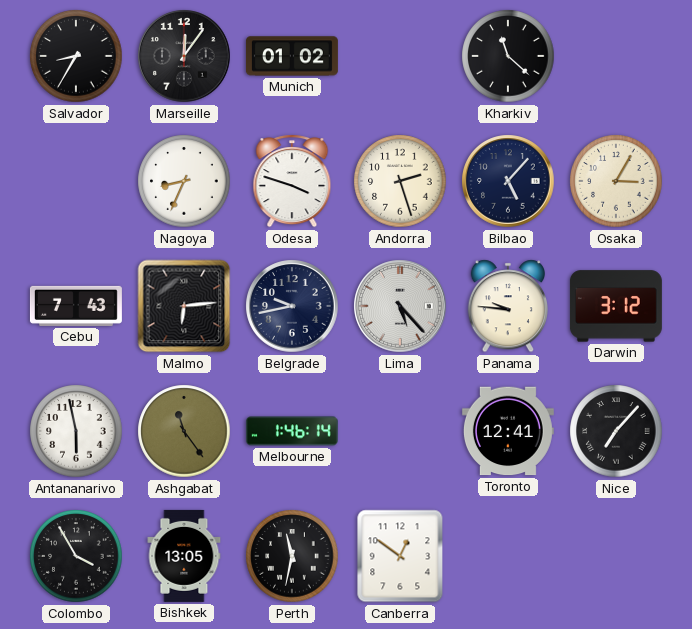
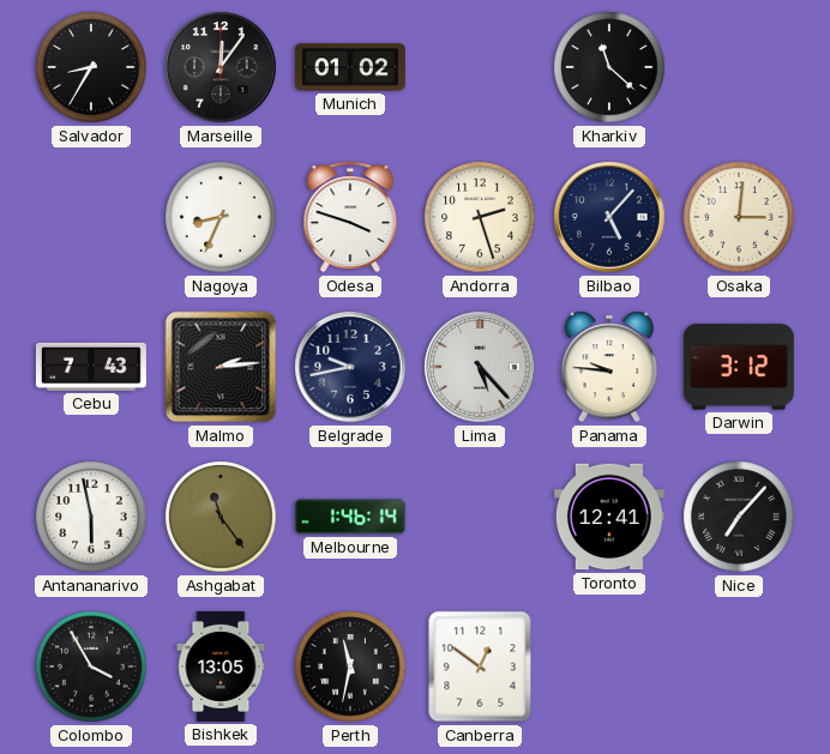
Osaka: 3:05 -> 3:01 (739, 217)
Malmo: 6:14 -> 2:14 (221, 367)
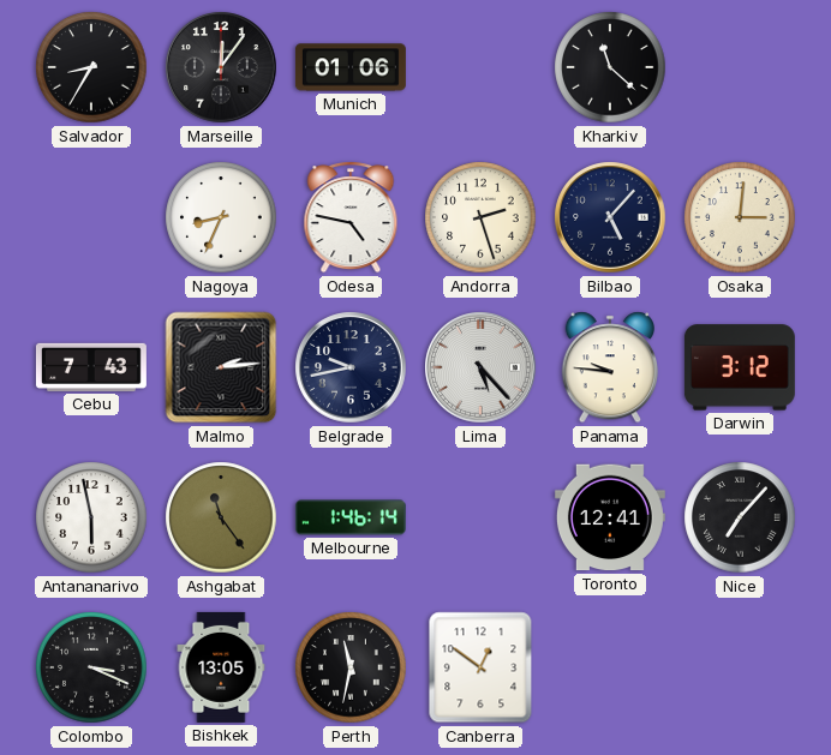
Munich: 01:02 -> 01:06 (351, 67)
Odesa: 3:48 -> 4:47 (351, 217)
Colombo: 3:55 -> 3:19 (91, 667)
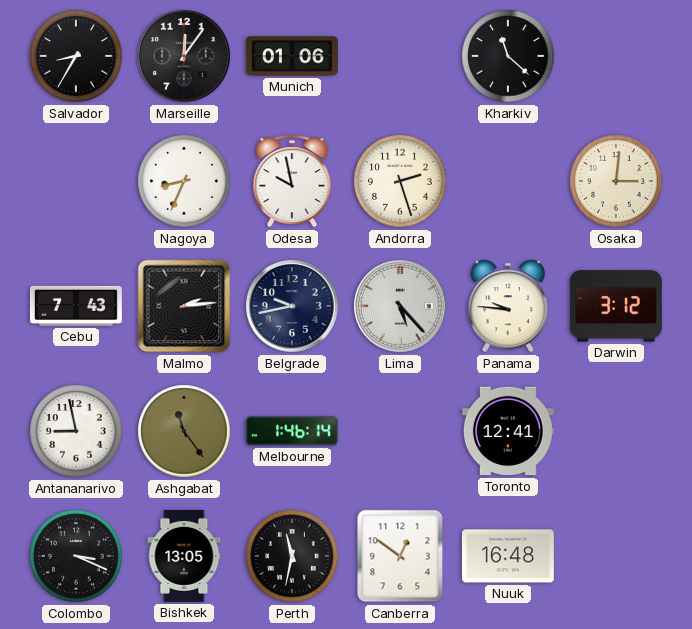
Odesa: 4:47 -> 9:58 (292, 181)
Bilbao: 5:07 -> none (610, 217)
Antananarivo: 5:58 -> 8:58 (76, 431)
Nice: 7:07 -> none (740, 517)
Nuuk: none -> 16:48 (508, 556)
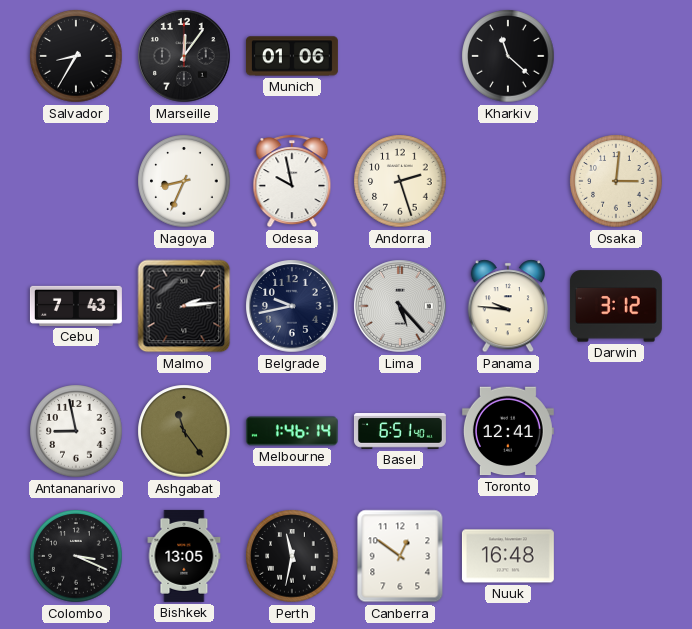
Basel: none -> 6:51 (400, 431)
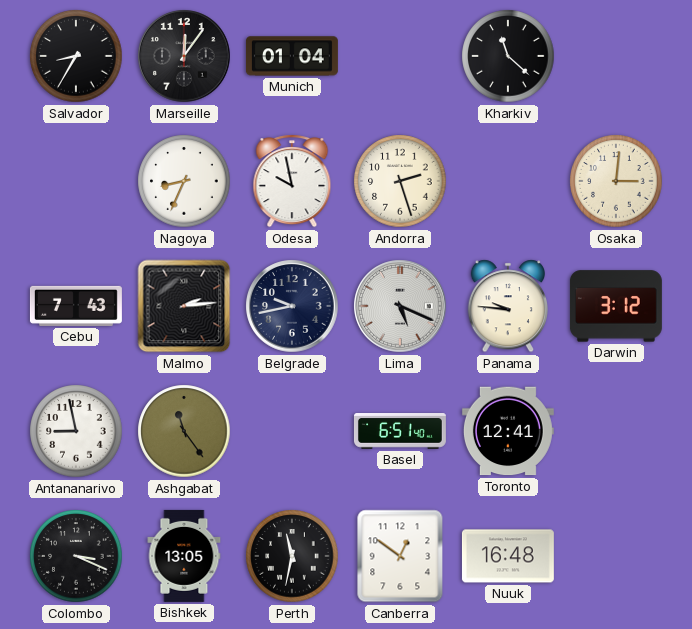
Munich: 01:06 -> 01:04 (292, 56)
Lima: 5:23 -> 5:19 (400, 306)
Melbourne: 1:46 -> none (292, 431)
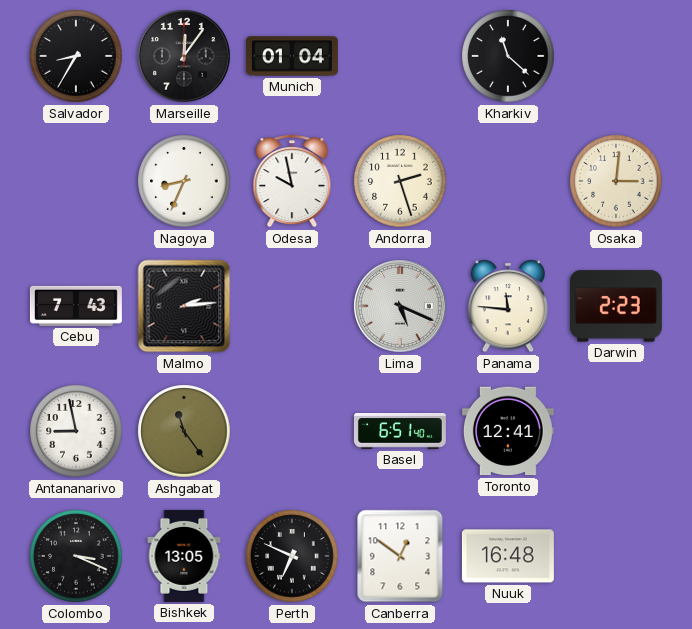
Belgrade: 9:43 -> none (292, 306)
Panama: 9:46 -> 11:46 (507, 306)
Darwin: 3:12 -> 2:23 (616, 306)
Perth: 11:32 -> 6:49 (292, 556)
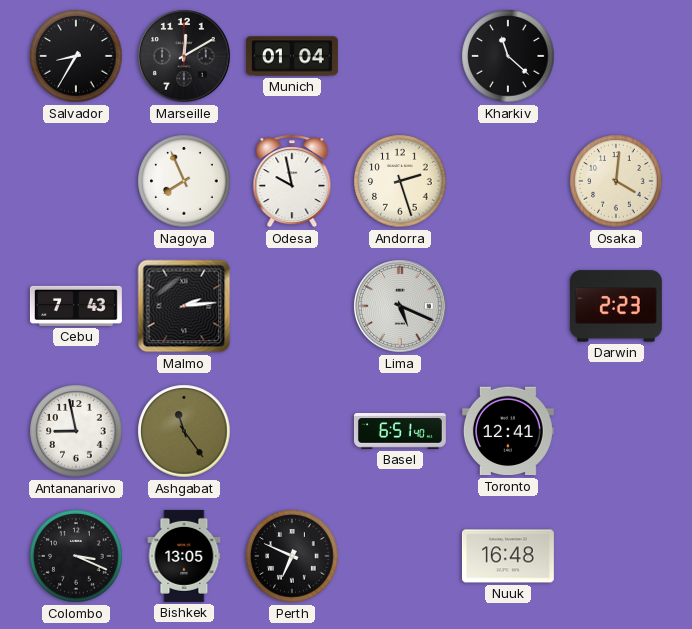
Marseille: 12:06 -> 12:10 (184, 56)
Nagoya: 8:34 -> 7:56 (184, 181)
Osaka: 3:01 -> 4:01 (616, 181)
Panama: 11:46 -> none (507, 306)
Canberra: 12:51 -> none (400, 556)
